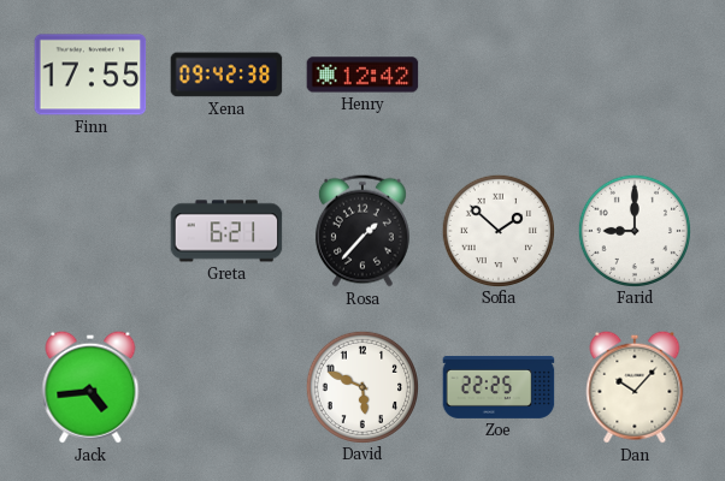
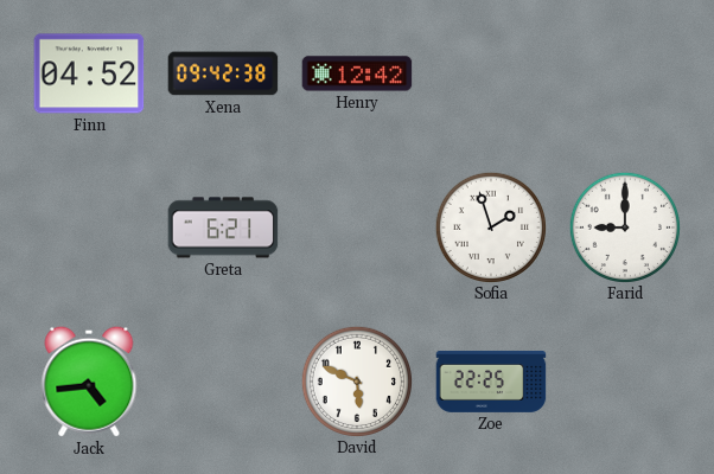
Finn: 17:55 -> 04:52 (89, 73)
Rosa: 1:37 -> none (362, 231)
Sofia: 1:52 -> 1:57 (490, 226)
Dan: 10:07 -> none (635, 387)
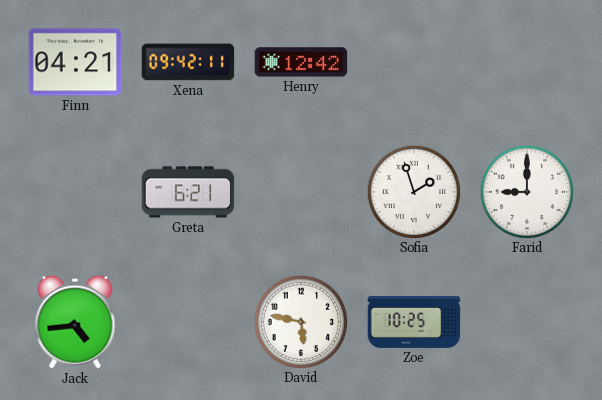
Finn: 04:52 -> 04:21 (75, 62)
Xena: 09:42:38 -> 09:42:11 (188, 62)
David: 5:49 -> 5:47 (300, 321)
Zoe: 22:25 -> 10:25 (414, 322)
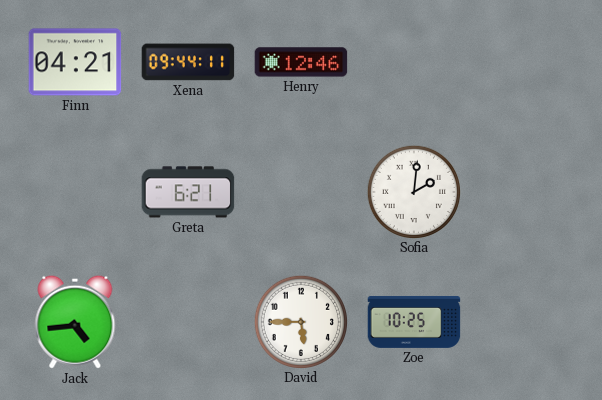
Xena: 09:42 -> 09:44 (188, 62)
Henry: 12:42 -> 12:46 (301, 62)
Sofia: 1:57 -> 2:01 (413, 191)
Farid: 9:00 -> none (526, 191)
David: 5:47 -> 5:45 (300, 321)
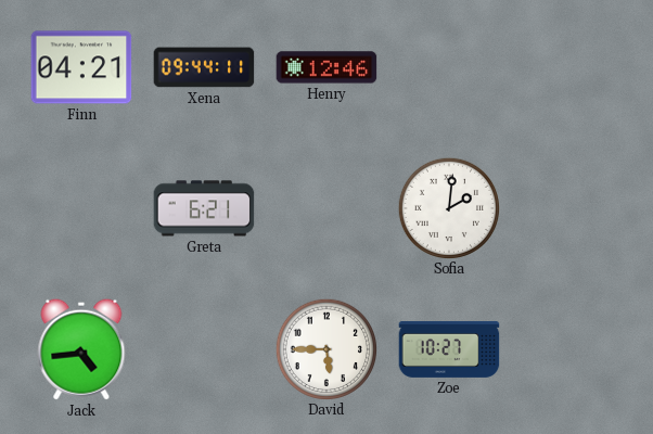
Zoe: 10:25 -> 10:27 (449, 349)
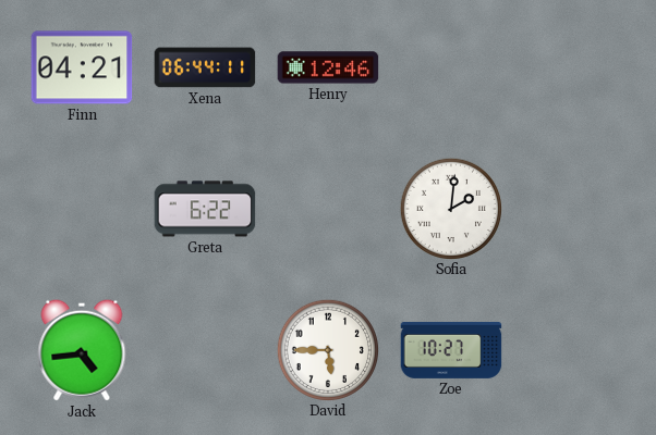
Xena: 09:44 -> 06:44 (205, 67)
Greta: 6:21 -> 6:22 (205, 209)
